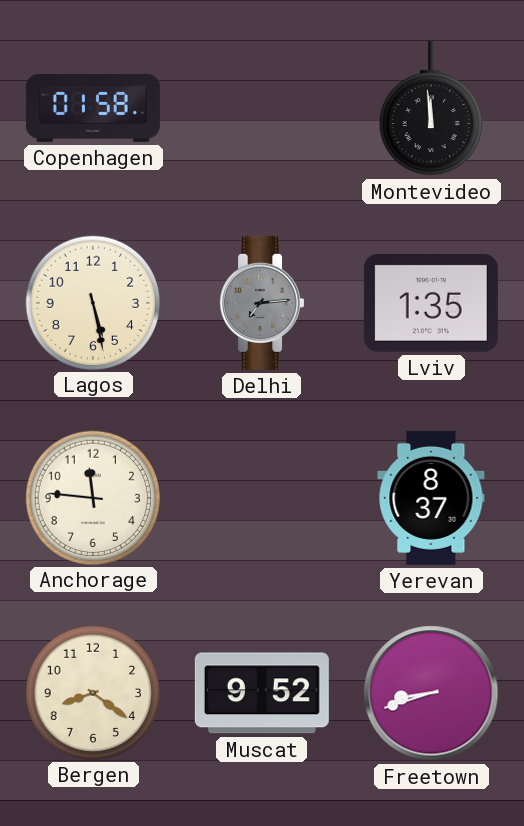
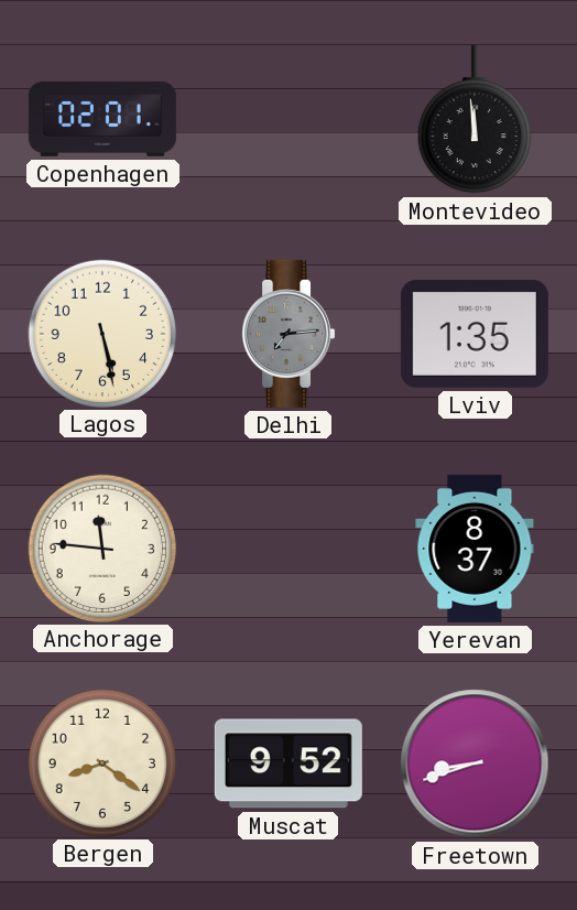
Copenhagen: 01:58 -> 02:01 (102, 119)
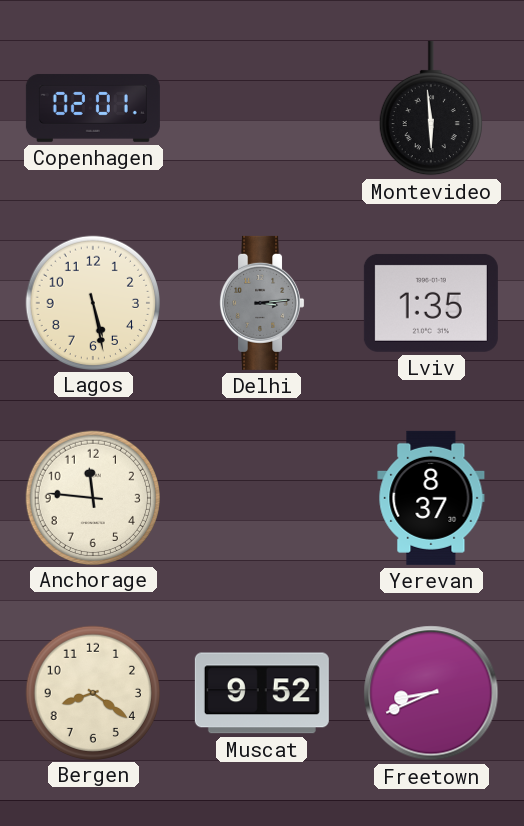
Montevideo: 11:59 -> 5:59 (431, 108)
Delhi: 7:14 -> 3:14 (262, 303)
Freetown: 8:42 -> 8:41 (431, 693)
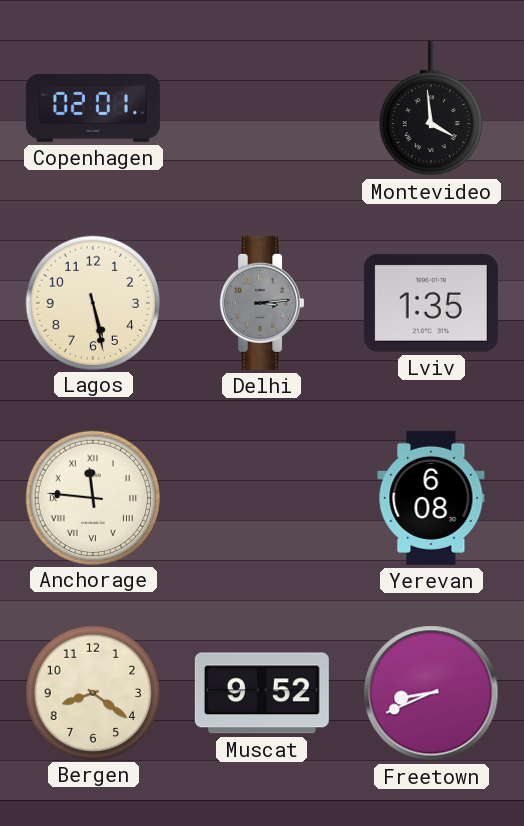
Montevideo: 5:59 -> 3:59 (431, 108)
Anchorage numerals: Arabic -> Roman (92, 497)
Yerevan: 8:37 -> 6:08 (431, 498)
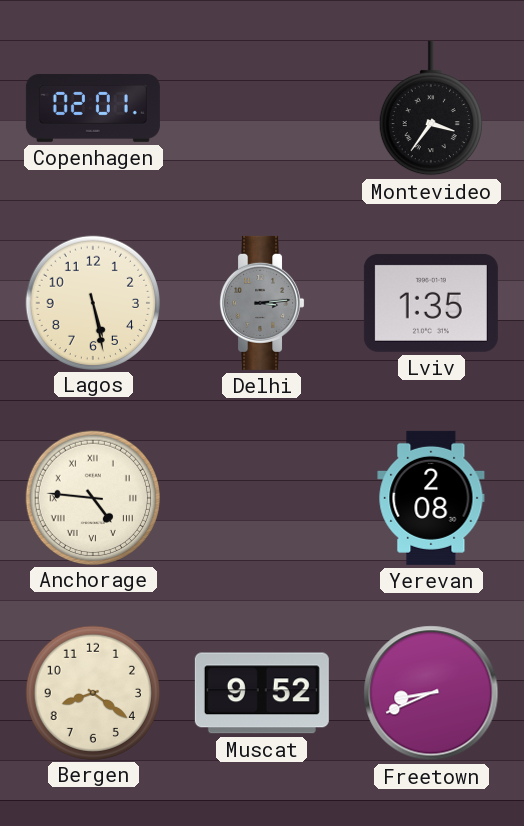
Montevideo: 3:59 -> 3:36 (431, 108)
Anchorage: 11:46 -> 4:46 (92, 497)
Yerevan: 6:08 -> 2:08 (431, 498)
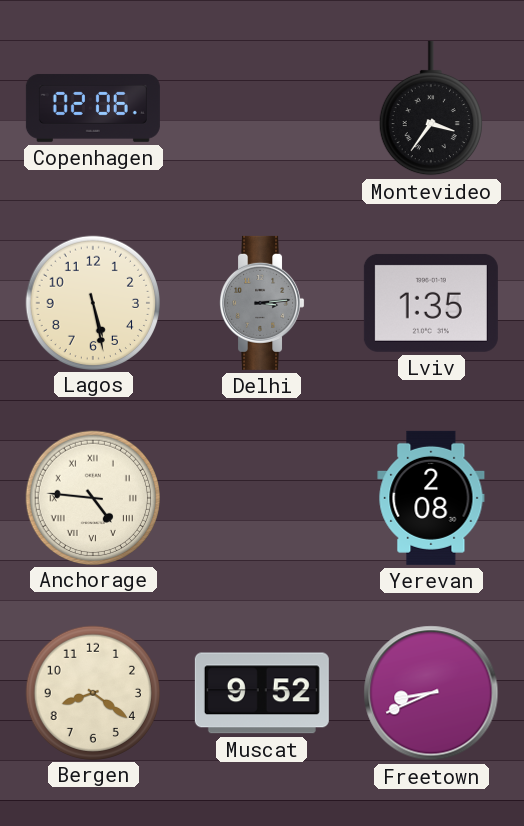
Copenhagen: 02:01 -> 02:06 (93, 108)
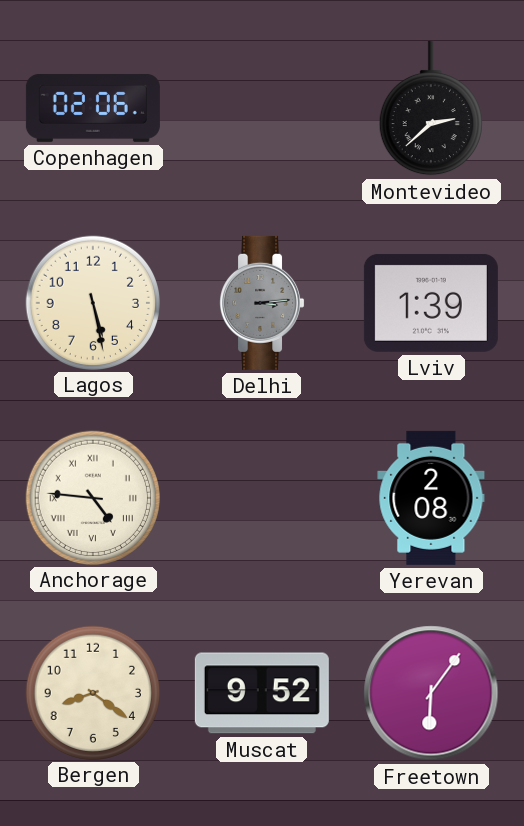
Montevideo: 3:36 -> 2:38 (431, 108)
Lviv: 1:35 -> 1:39 (431, 303)
Freetown: 8:41 -> 6:06 (431, 693)
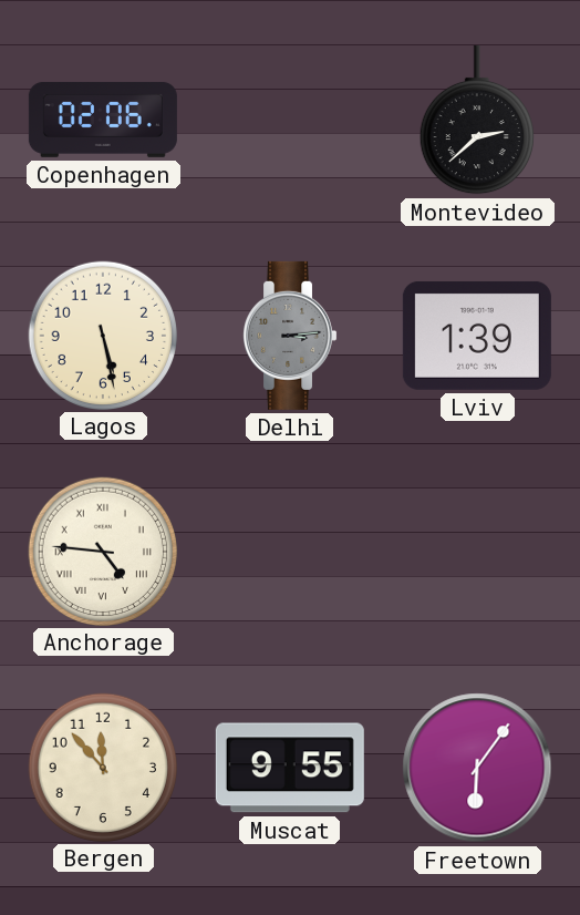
Yerevan: 2:08 -> none (431, 498)
Bergen: 8:21 -> 11:53 (102, 767)
Muscat: 9:52 -> 9:55 (290, 768)
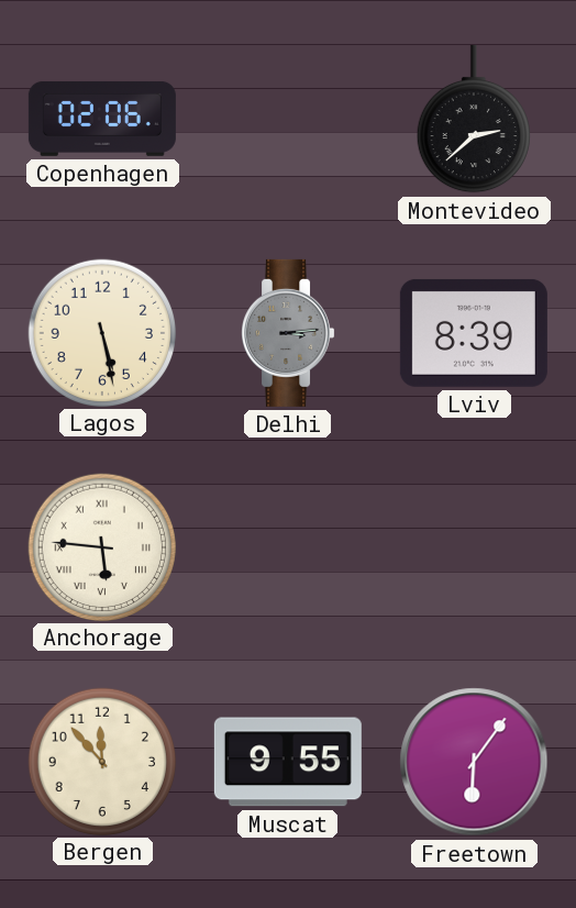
Lviv: 1:39 -> 8:39 (474, 333)
Anchorage: 4:46 -> 5:46 (101, 546)
